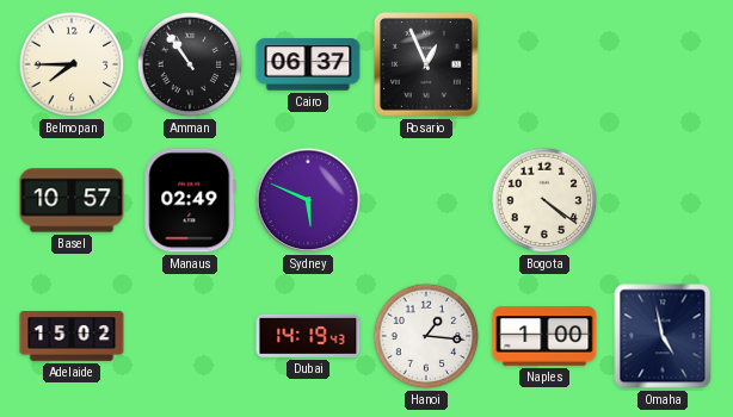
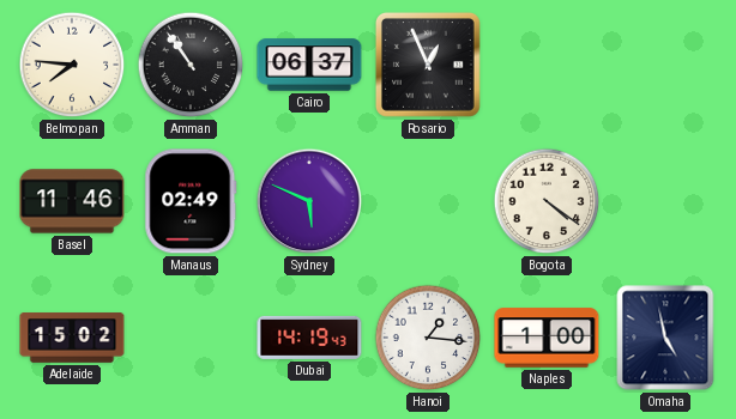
Belmopan: 7:45 -> 7:46 (72, 65)
Basel: 10:57 -> 11:46 (72, 201)
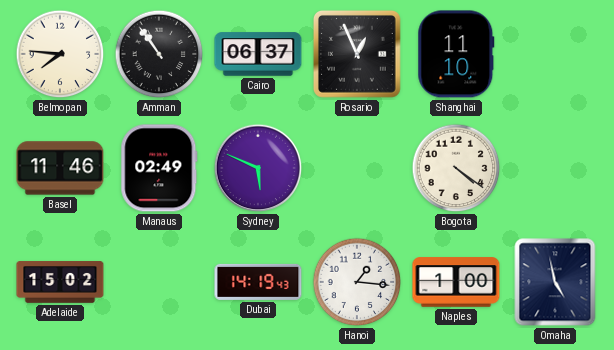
Shanghai: none -> 11:10 (456, 54)
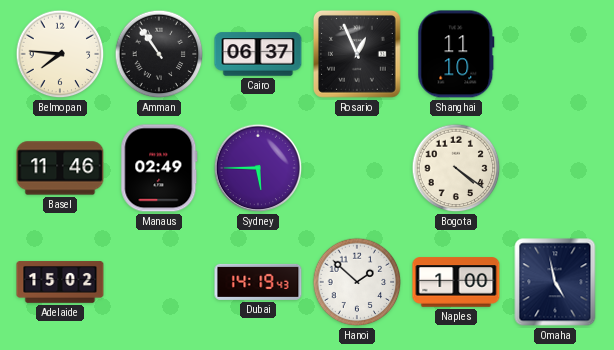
Sydney: 5:49 -> 5:45 (258, 168)
Hanoi: 1:16 -> 1:52 (357, 282)
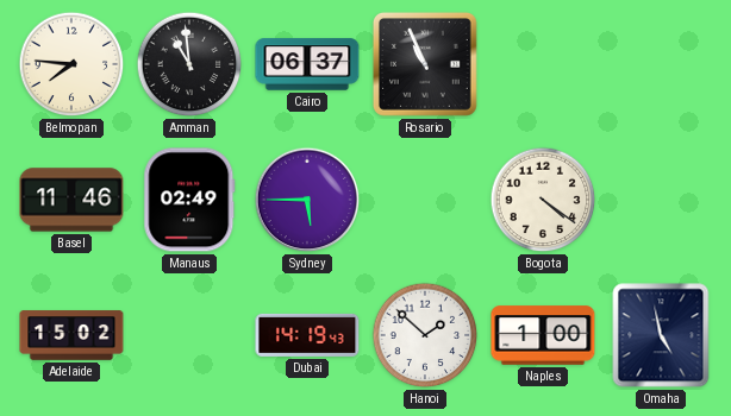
Amman: 10:54 -> 10:59 (189, 64)
Rosario: 12:56 -> 10:56 (425, 64)
Shanghai: 11:10 -> none (456, 54)
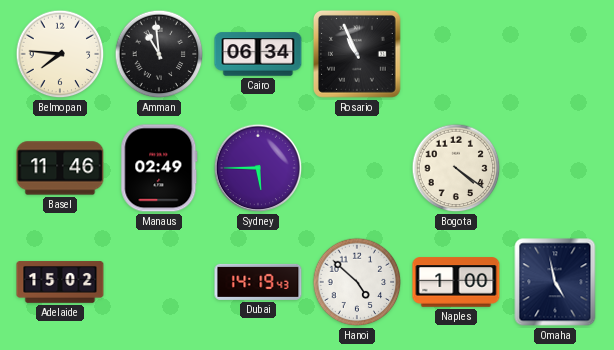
Cairo: 06:37 -> 06:34 (258, 54)
Hanoi: 1:52 -> 4:52 (357, 282)
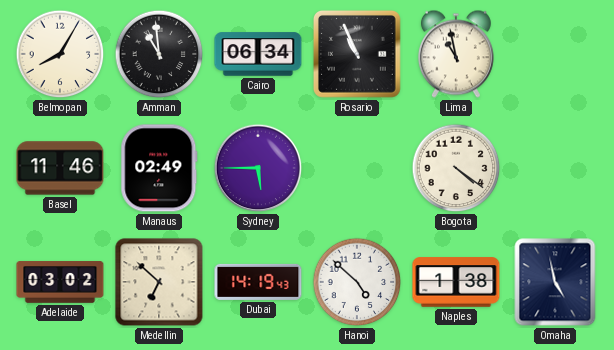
Belmopan: 7:46 -> 8:05 (60, 54)
Lima: none -> 10:58 (456, 54)
Adelaide: 15:02 -> 03:02 (60, 282)
Medellin: none -> 6:52 (159, 282)
Naples: 1:00 -> 1:38 (456, 282)
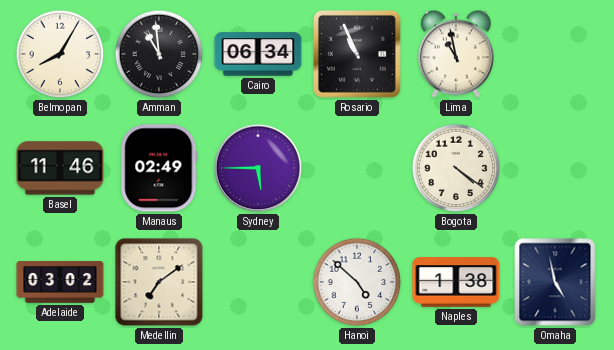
Medellin: 6:52 -> 7:09 (159, 282)
Dubai: 14:19 -> none (258, 282)
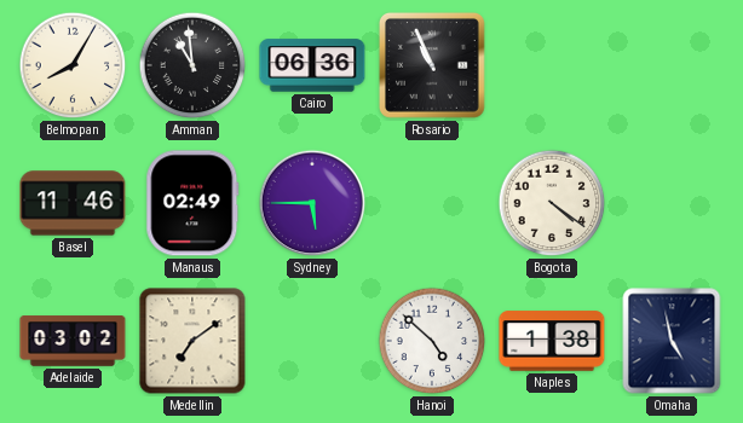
Cairo: 06:34 -> 06:36 (312, 65)
Lima: 10:58 -> none (456, 54)
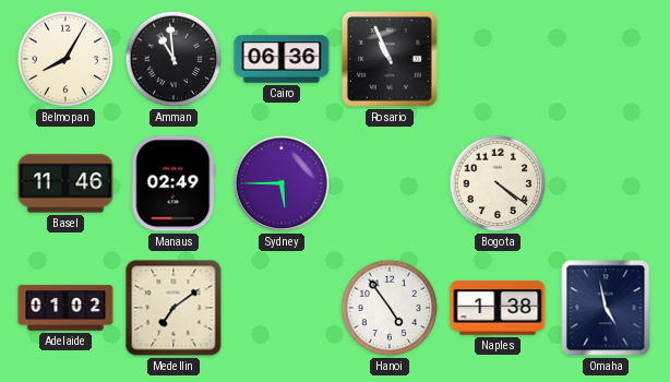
Adelaide: 03:02 -> 01:02 (65, 308)
Hanoi: 4:52 -> 4:54 (390, 308)
